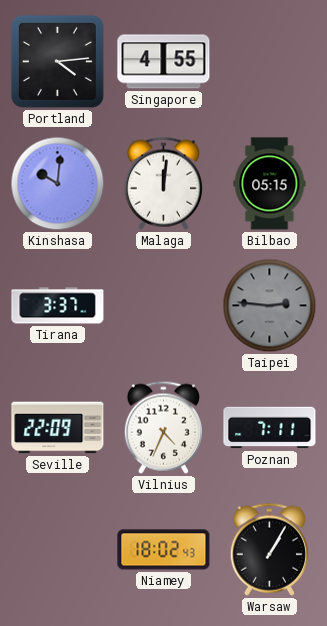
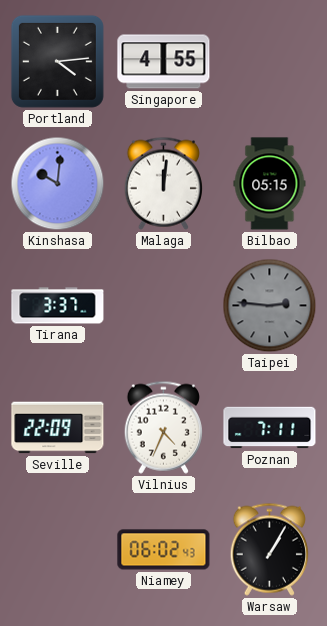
Niamey: 18:02 -> 06:02 (164, 550)
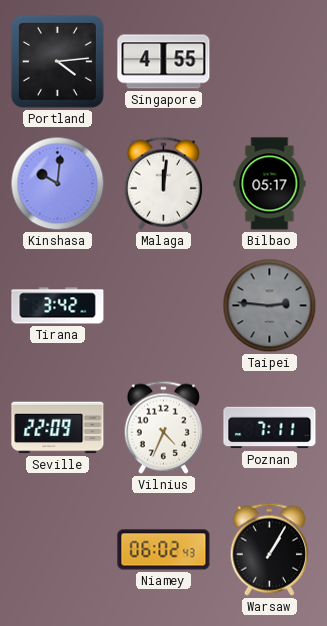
Bilbao: 05:15 -> 05:17 (270, 184)
Tirana: 3:37 -> 3:42 (58, 306)
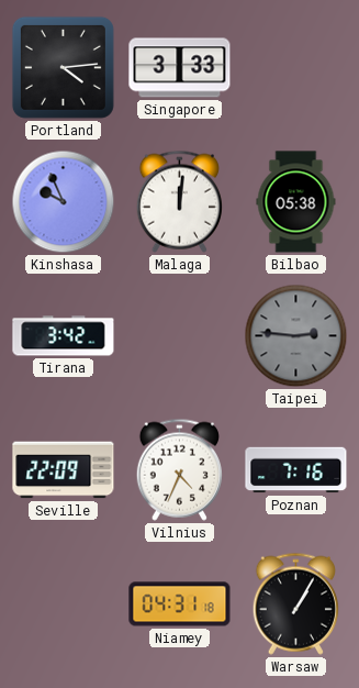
Singapore: 4:55 -> 3:33 (180, 68)
Kinshasa: 10:01 -> 9:56 (64, 202)
Bilbao: 05:17 -> 05:38 (296, 202)
Poznan: 7:11 -> 7:16 (296, 470)
Niamey: 06:02 -> 04:31 (180, 604)
